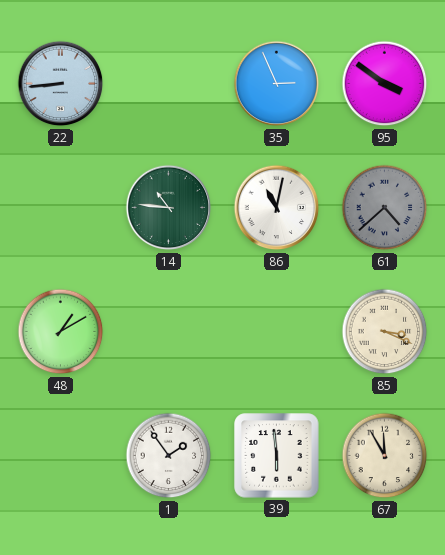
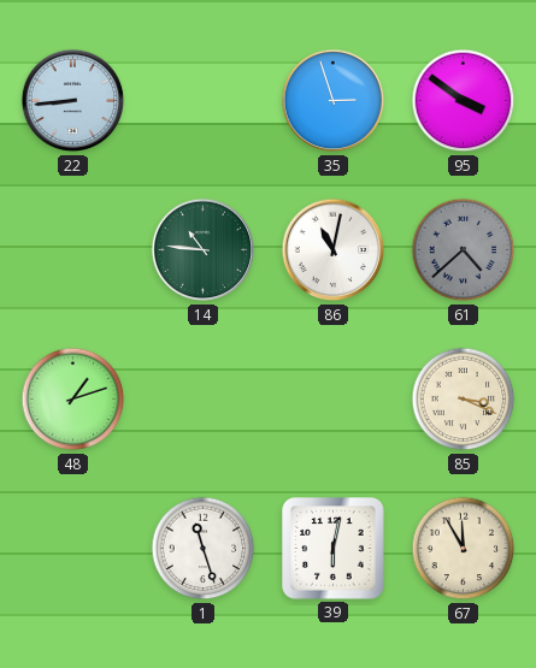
35: 2:56 -> 2:57 (334, 101)
48: 1:10 -> 1:12 (73, 400)
1: 1:54 -> 11:27 (204, 549)
39: 5:59 -> 6:02 (334, 549)
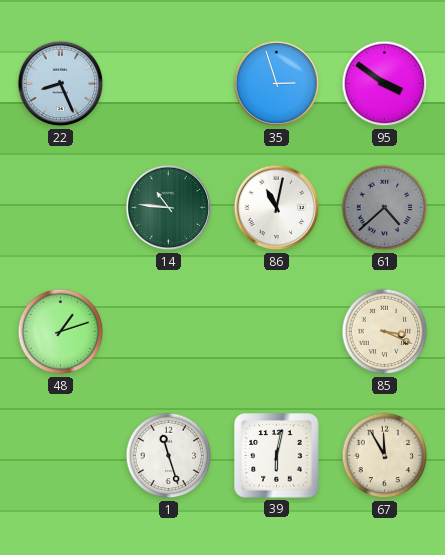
22: 8:44 -> 8:26 (61, 84)
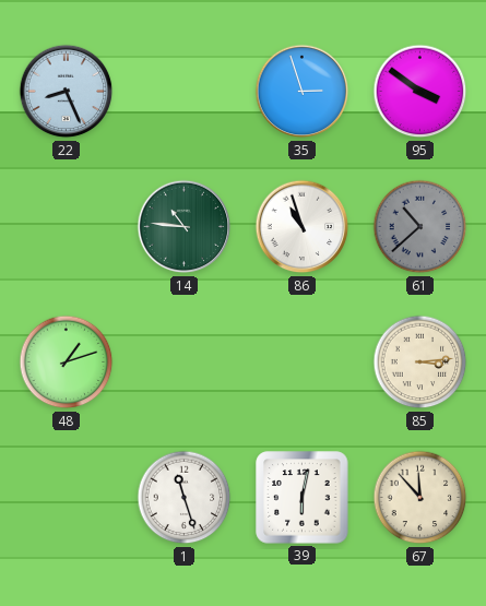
86: 11:02 -> 10:57 (303, 227)
61: 4:38 -> 10:38 (420, 227)
85: 3:19 -> 3:14 (420, 363)
67: 11:55 -> 11:53 (420, 498)
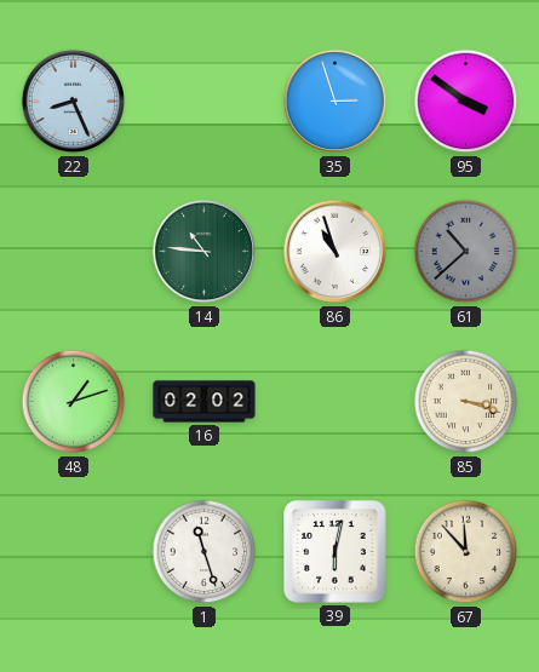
16: none -> 02:02 (205, 402)
85: 3:14 -> 3:18 (466, 402)
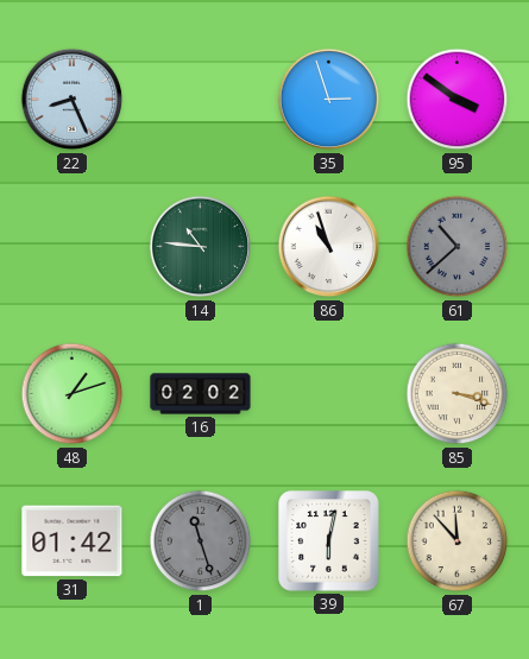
31: none -> 01:42 (73, 541)
1 dial: white -> grey (201, 541)
